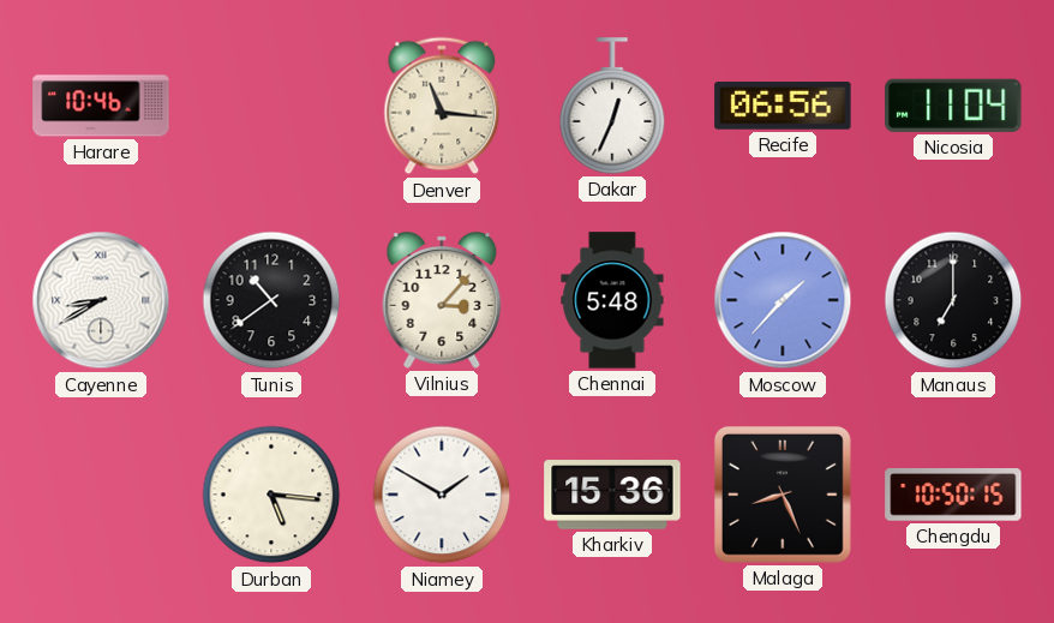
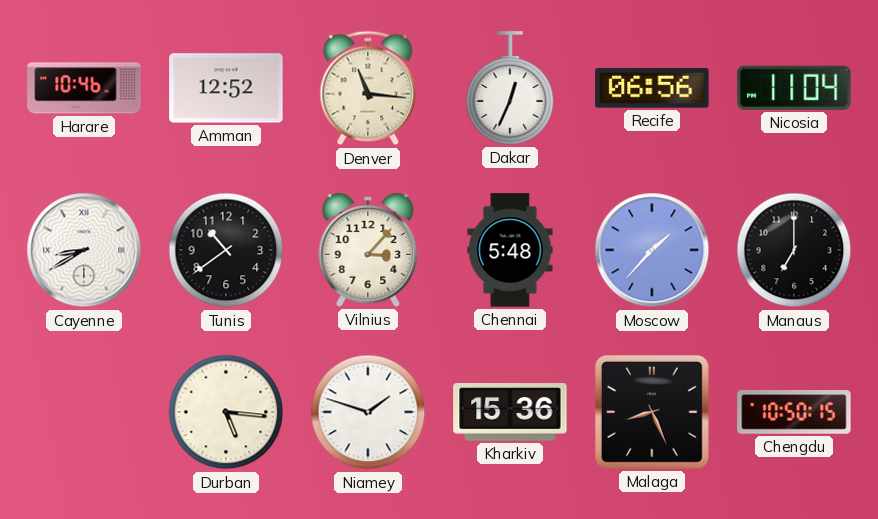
Amman: none -> 12:52 (226, 88)
Niamey: 1:50 -> 1:48 (368, 412)
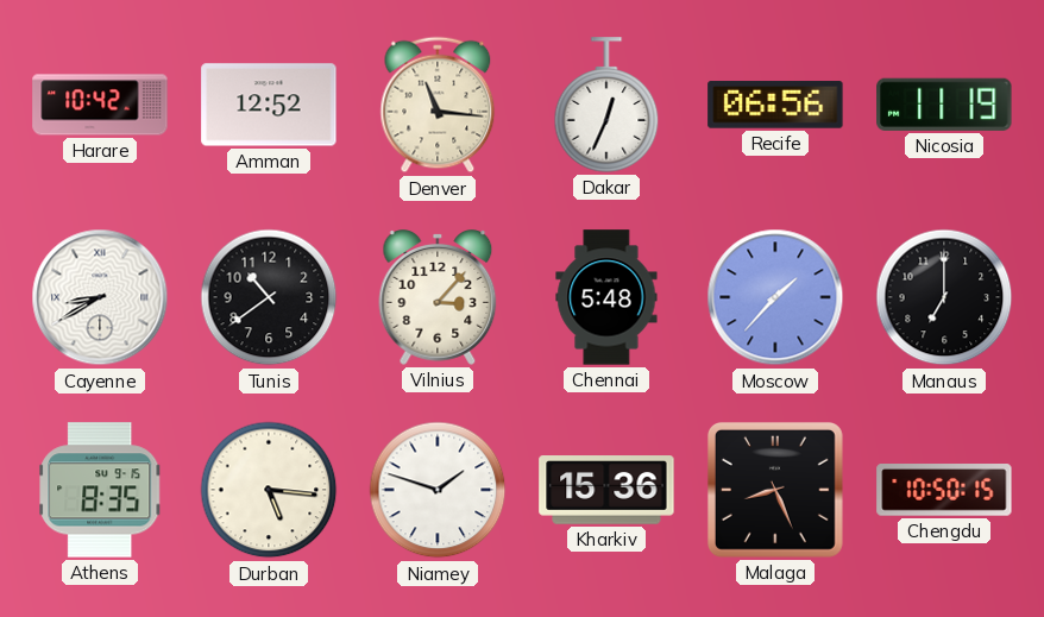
Harare: 10:46 -> 10:42 (100, 105)
Nicosia: 11:04 -> 11:19 (944, 105)
Athens: none -> 8:35 (100, 490)
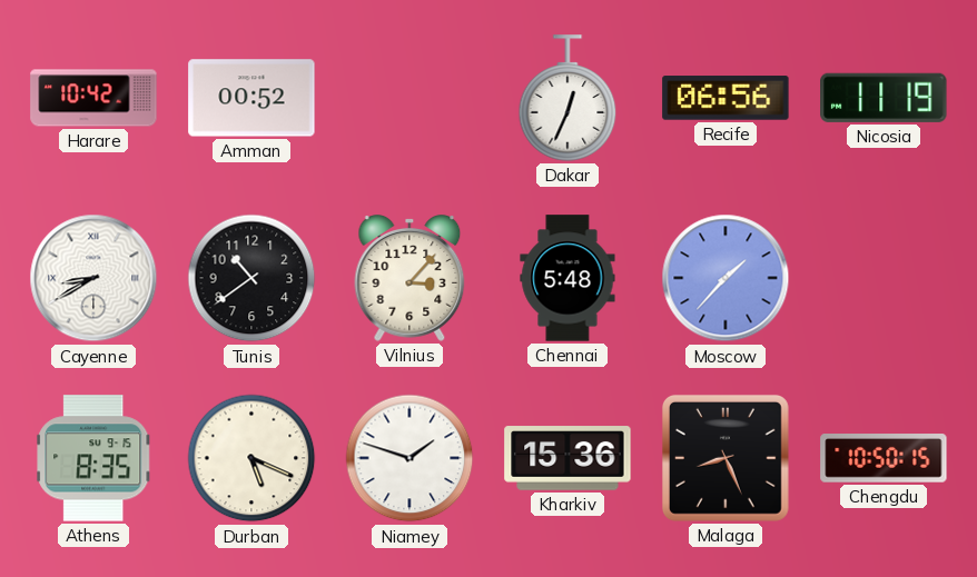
Amman: 12:52 -> 00:52 (251, 98)
Denver: 11:16 -> none (438, 105)
Manaus: 7:00 -> none (944, 297)
Durban: 5:16 -> 5:19 (251, 458)
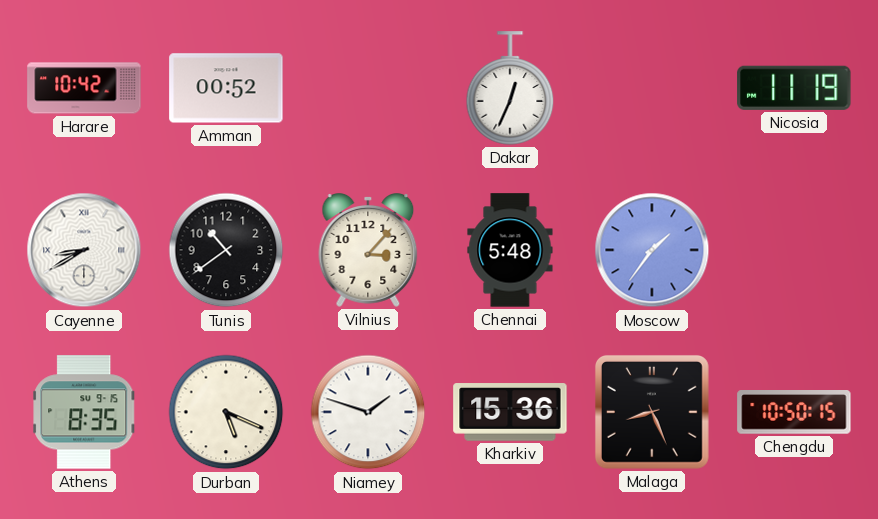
Recife: 06:56 -> none (726, 98)
Moscow: 1:37 -> 1:36 (652, 250)
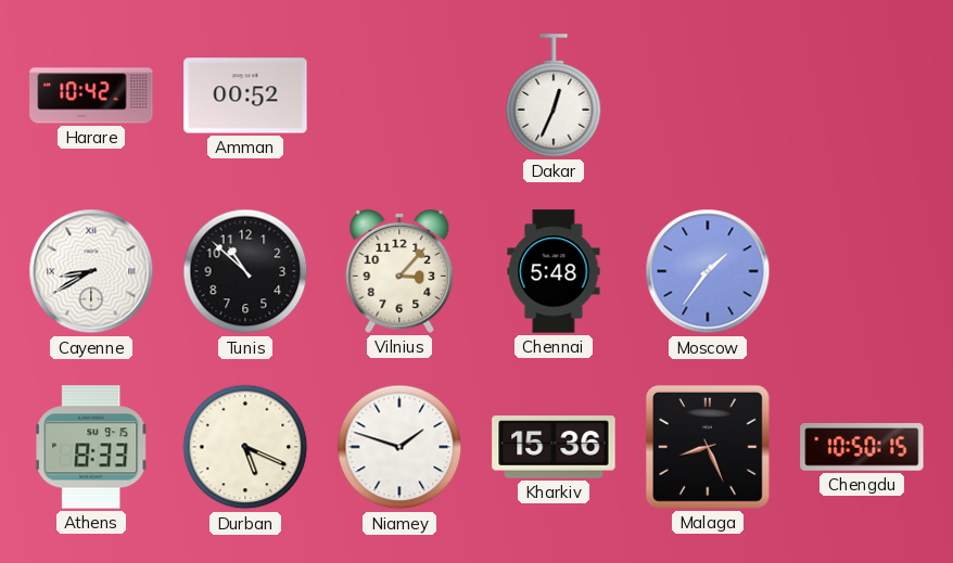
Nicosia: 11:19 -> none (794, 88)
Tunis: 10:39 -> 10:52 (245, 271)
Athens: 8:35 -> 8:33 (91, 447)
